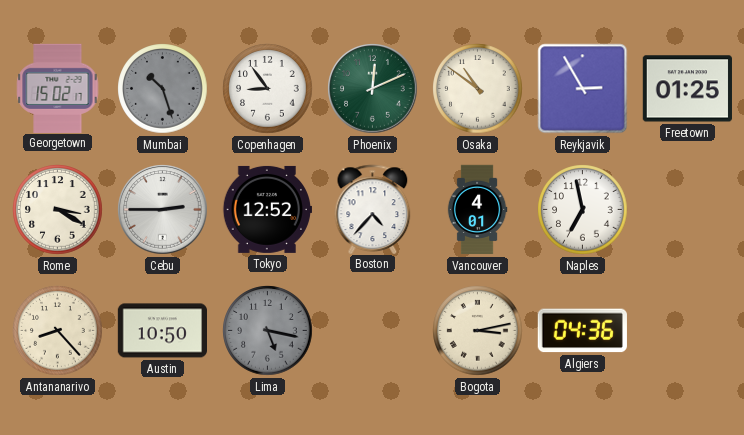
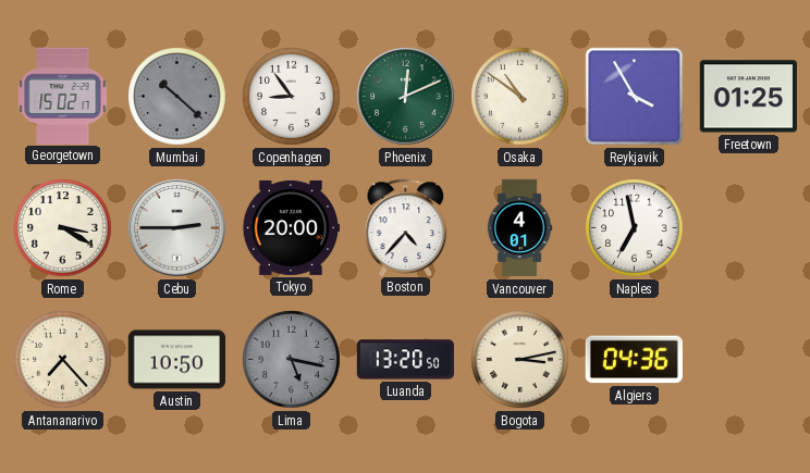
Mumbai: 10:27 -> 10:22 (177, 97)
Reykjavik: 2:55 -> 3:55 (635, 97)
Tokyo: 12:52 -> 20:00 (291, 227)
Antananarivo: 8:23 -> 7:23 (63, 360)
Luanda: none -> 13:20 (405, 360)
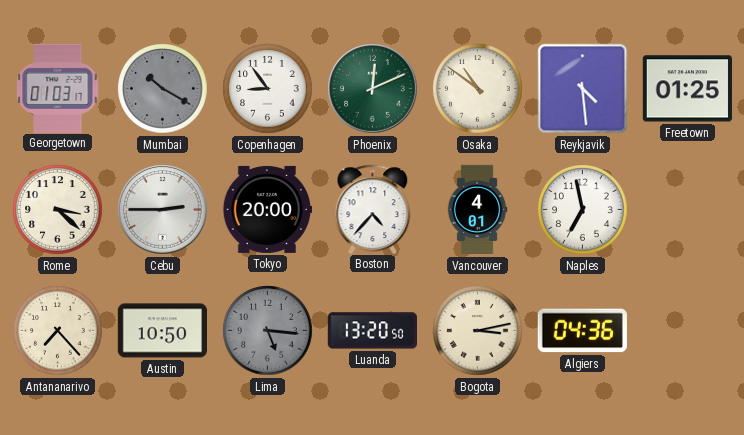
Georgetown: 15:02 -> 01:03 (58, 88)
Mumbai: 10:22 -> 10:20 (163, 89)
Reykjavik: 3:55 -> 4:29 (583, 89)
Rome: 3:20 -> 3:22 (58, 210)
Lima: 5:17 -> 5:16 (268, 331)
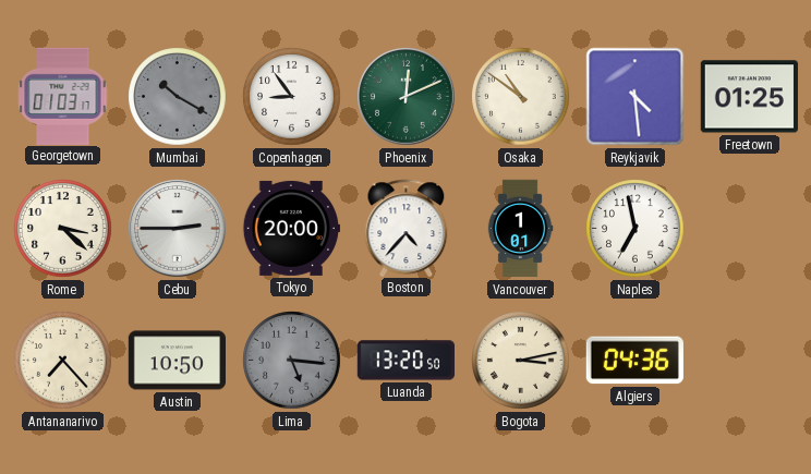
Vancouver: 4:01 -> 1:01 (520, 229)
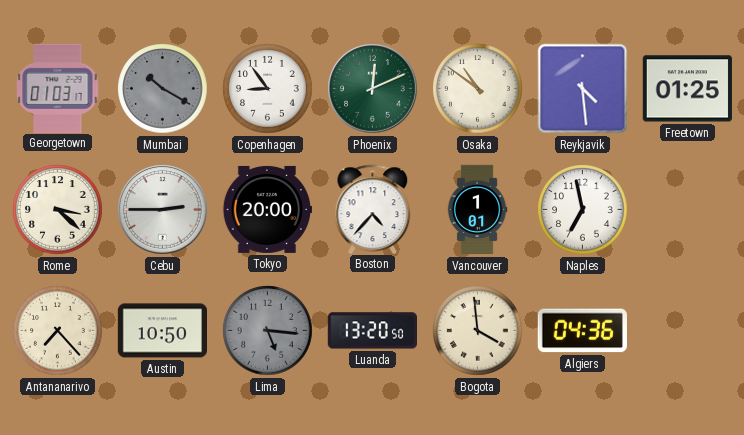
Bogota: 3:13 -> 3:59 (478, 331)
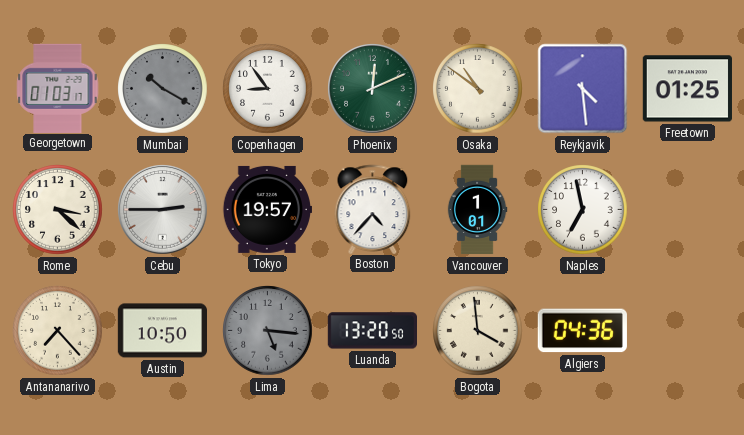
Tokyo: 20:00 -> 19:57 (267, 209)
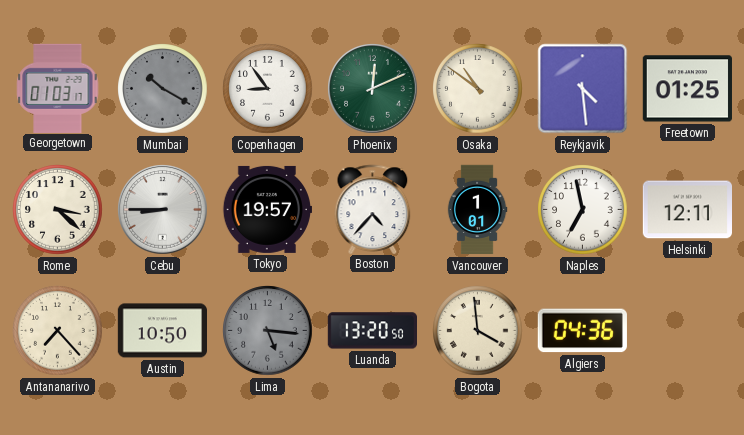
Cebu: 2:45 -> 8:45 (163, 210)
Helsinki: none -> 12:11 (687, 210)
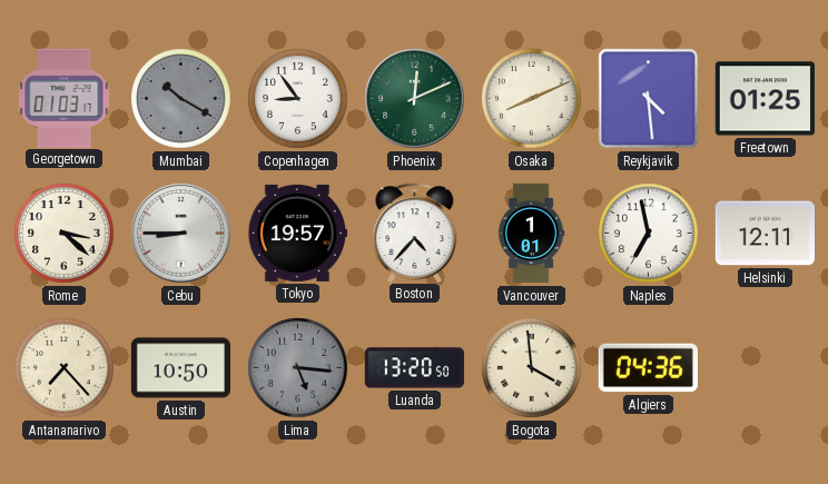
Osaka: 10:51 -> 8:11 (532, 99)
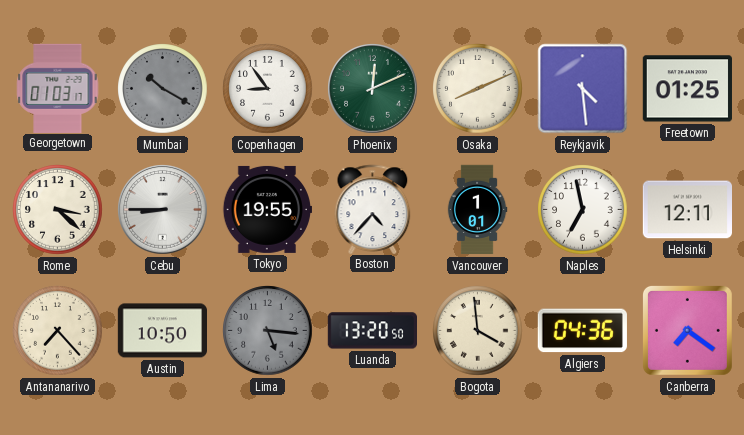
Tokyo: 19:57 -> 19:55 (267, 209)
Canberra: none -> 7:21 (687, 330)
